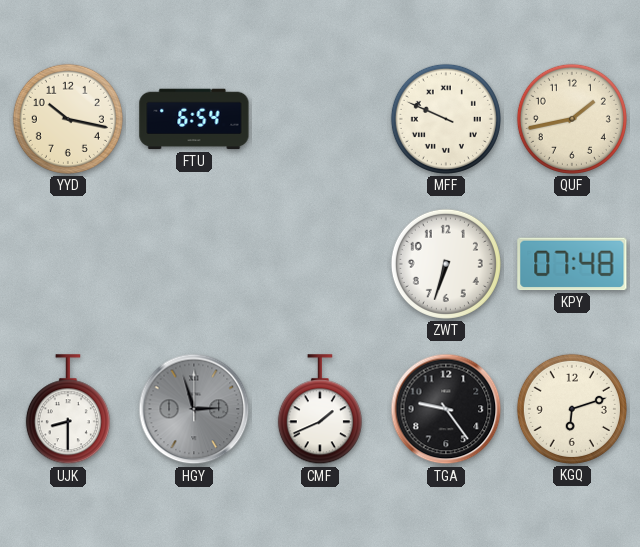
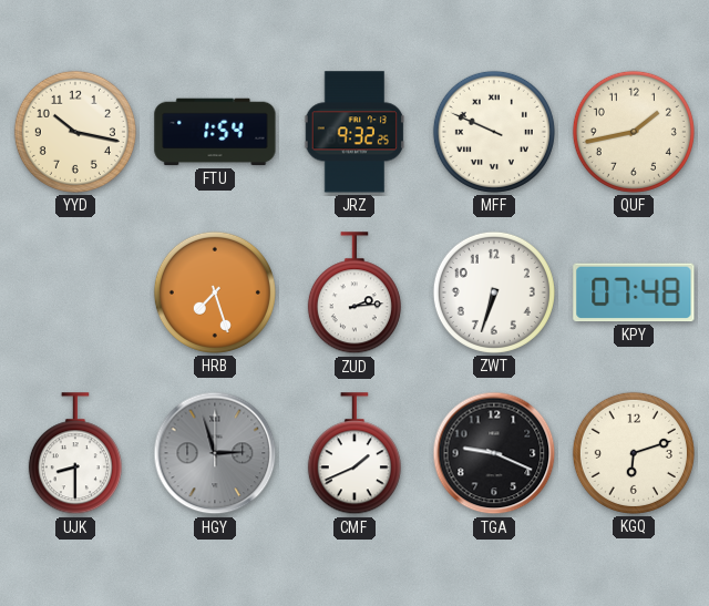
FTU: 6:54 -> 1:54 (215, 132)
JRZ: none -> 9:32 (353, 132)
HRB: none -> 7:27 (215, 292)
ZUD: none -> 2:14 (354, 294)
TGA: 9:24 -> 9:19 (494, 453)
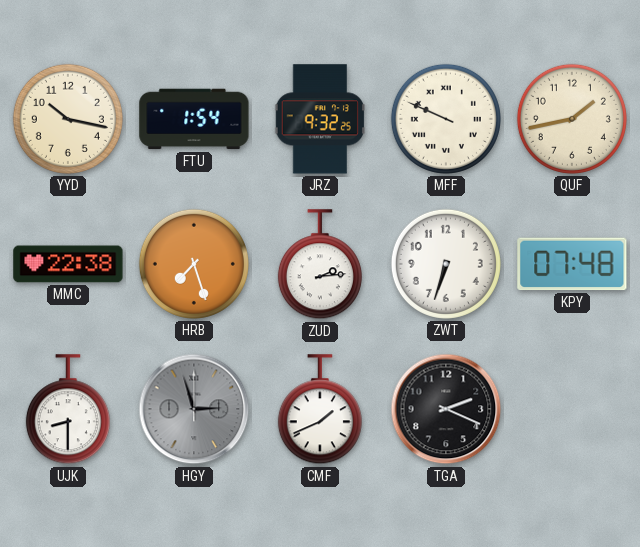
MMC: none -> 22:38 (68, 264)
TGA: 9:19 -> 2:19 (446, 409)
KGQ: 6:12 -> none (634, 453)
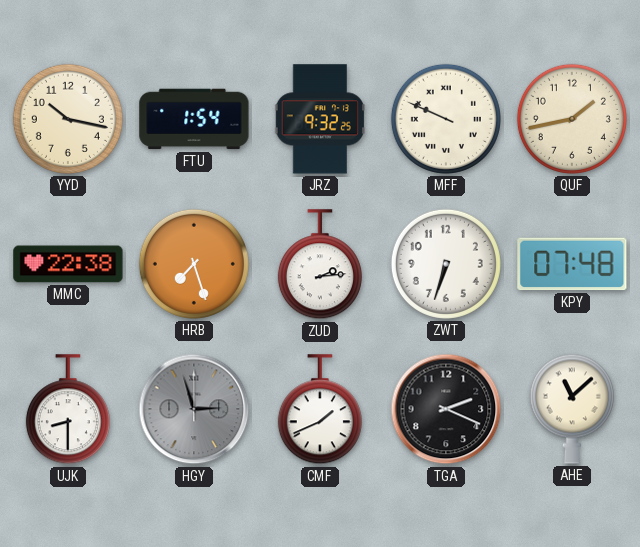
AHE: none -> 11:08 (572, 409)
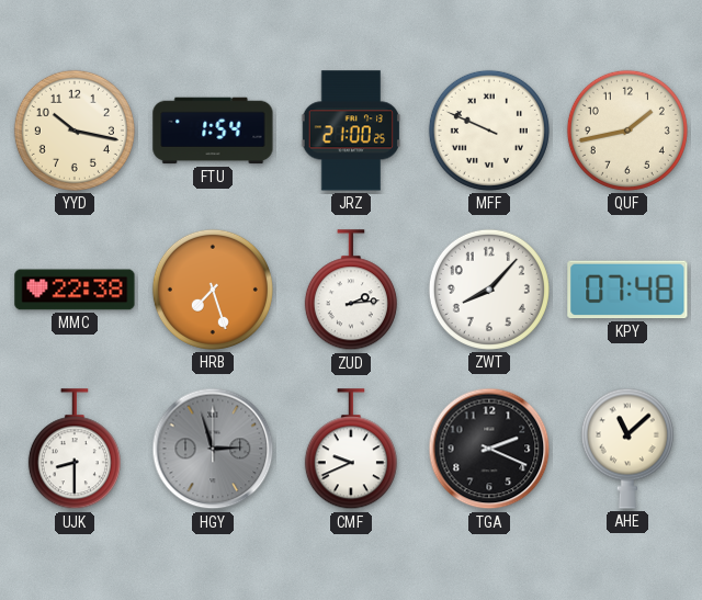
JRZ: 9:32 -> 21:00 (350, 131)
ZWT: 6:33 -> 8:07 (489, 290)
CMF: 1:41 -> 9:41 (351, 450)
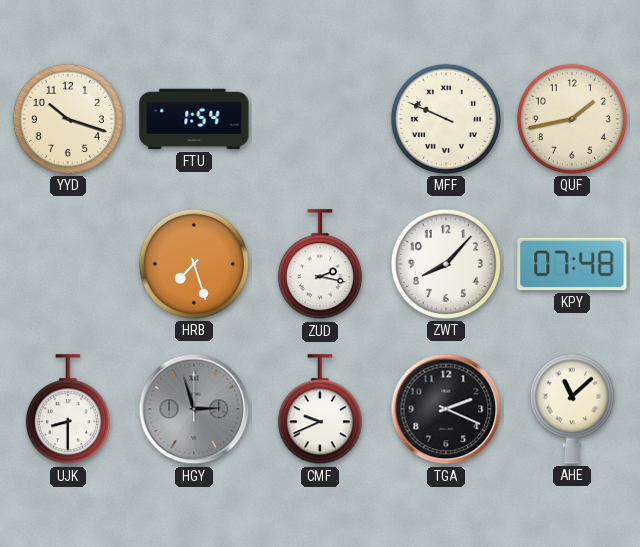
YYD: 10:17 -> 10:18 (68, 119)
JRZ: 21:00 -> none (350, 131)
MMC: 22:38 -> none (75, 290)
ZUD: 2:14 -> 2:17 (320, 265)
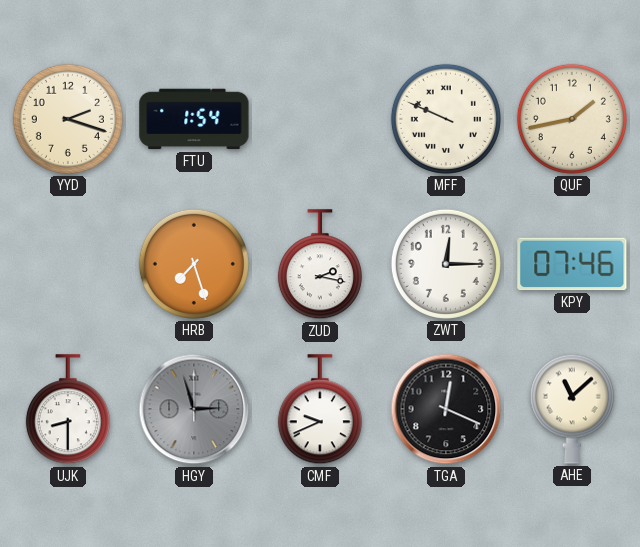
YYD: 10:18 -> 2:18 (68, 119)
ZWT: 8:07 -> 12:15 (446, 264)
KPY: 07:48 -> 07:46 (572, 264)
TGA: 2:19 -> 12:19 (446, 409)
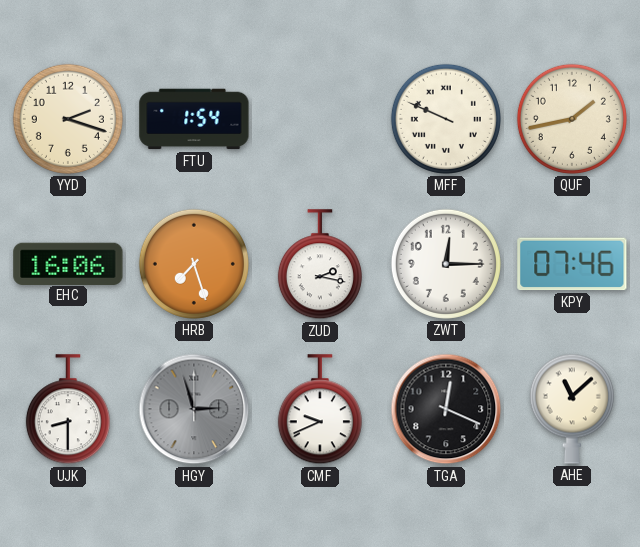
EHC: none -> 16:06 (68, 263)
